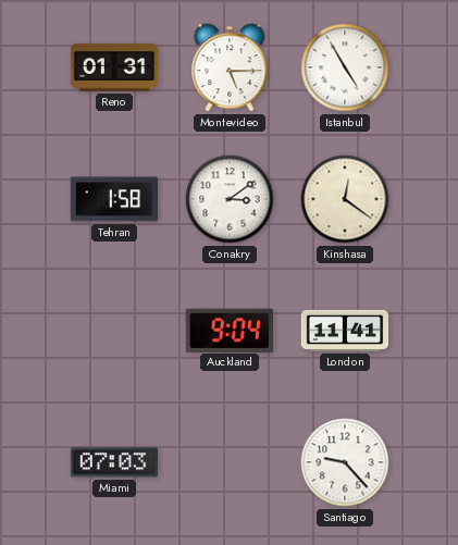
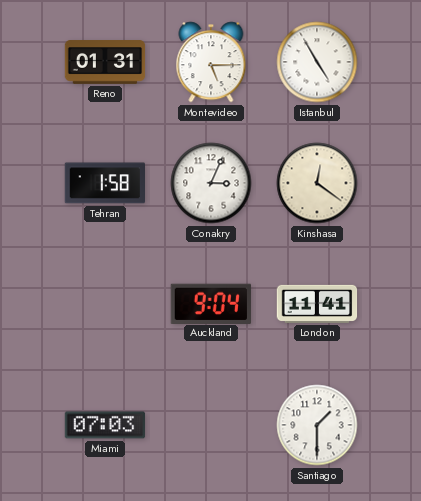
Conakry: 3:09 -> 3:04 (211, 183)
Santiago: 9:23 -> 1:30 (317, 425)
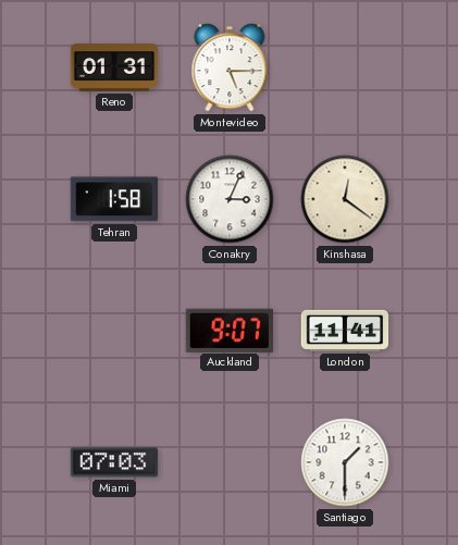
Istanbul: 4:55 -> none (317, 62)
Auckland: 9:04 -> 9:07 (230, 330)
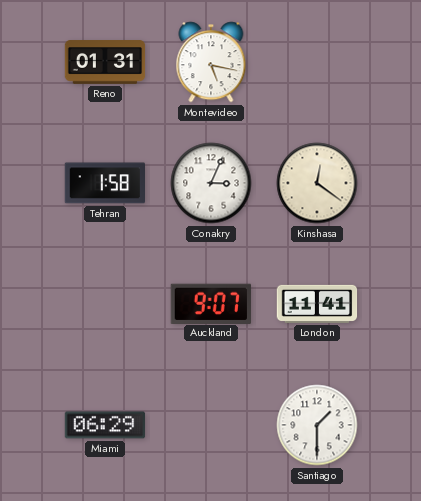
Montevideo: 5:15 -> 5:17 (211, 62)
Miami: 07:03 -> 06:29 (105, 425)
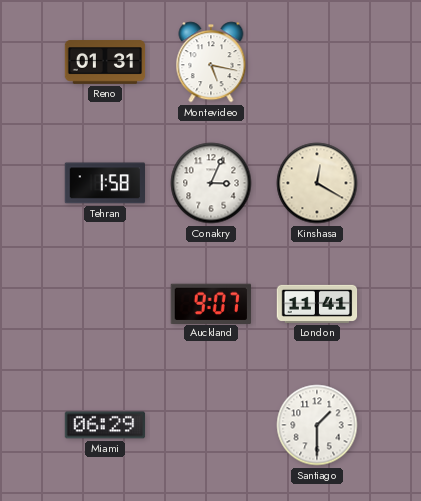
Kinshasa: 12:21 -> 12:20 (317, 183)
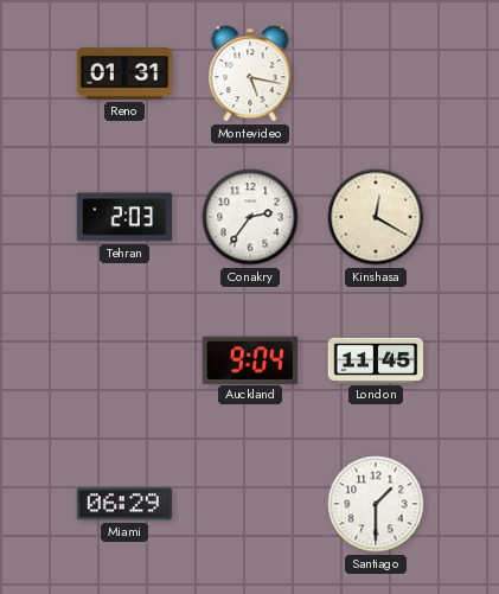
Tehran: 1:58 -> 2:03 (123, 217)
Conakry: 3:04 -> 2:36 (250, 217)
Auckland: 9:07 -> 9:04 (250, 359)
London: 11:41 -> 11:45 (376, 360)
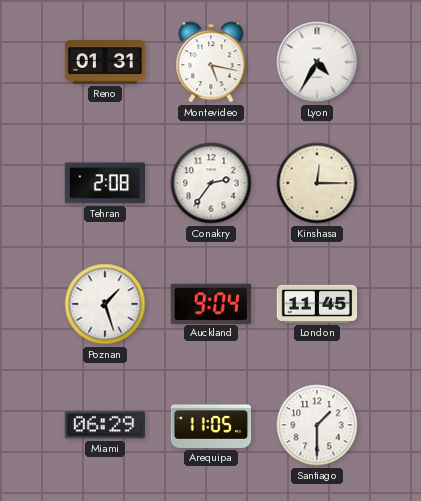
Lyon: none -> 4:35 (317, 62)
Tehran: 2:03 -> 2:08 (104, 183)
Kinshasa: 12:20 -> 12:15 (317, 183)
Poznan: none -> 1:27 (105, 304)
Arequipa: none -> 11:05 (211, 425)
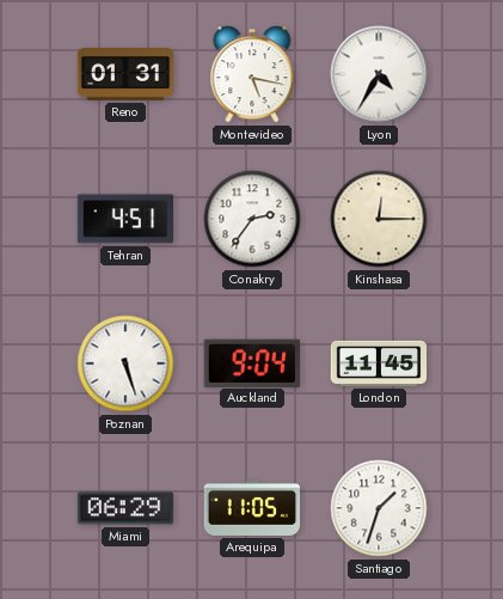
Tehran: 2:08 -> 4:51 (124, 219)
Poznan: 1:27 -> 5:27 (125, 363)
Santiago: 1:30 -> 1:33 (379, 508)
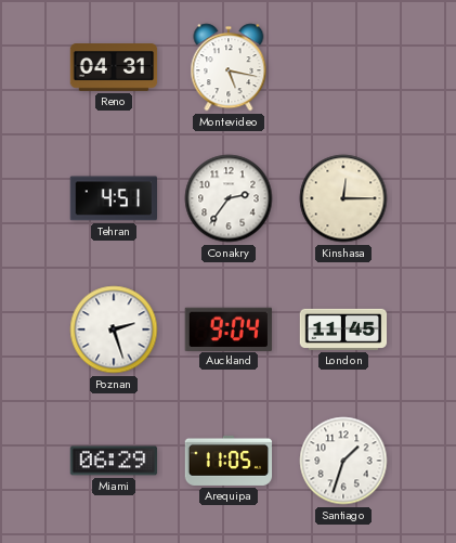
Reno: 01:31 -> 04:31 (114, 67)
Lyon: 4:35 -> none (379, 74)
Poznan: 5:27 -> 2:27 (114, 329)
